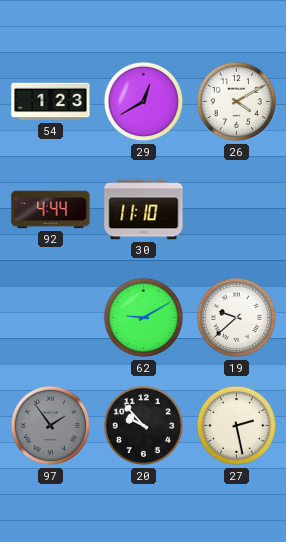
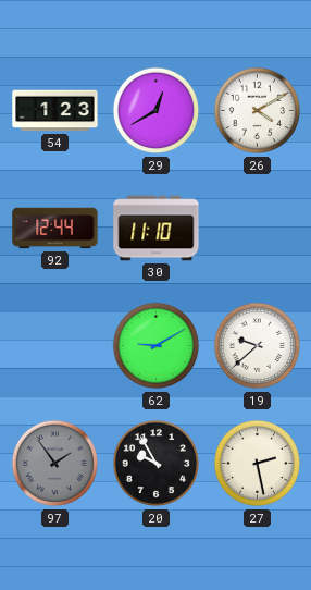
92: 4:44 -> 12:44 (55, 229)
20: 9:53 -> 9:55 (157, 464)
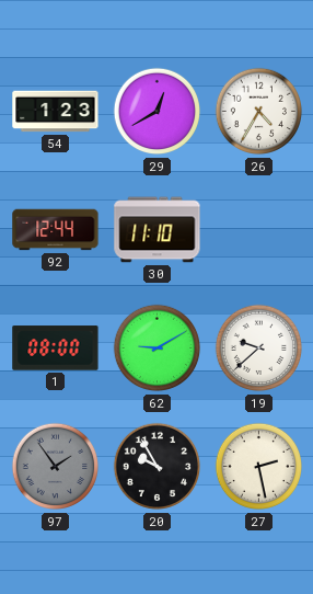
26: 4:10 -> 4:35 (259, 112)
1: none -> 08:00 (56, 349)
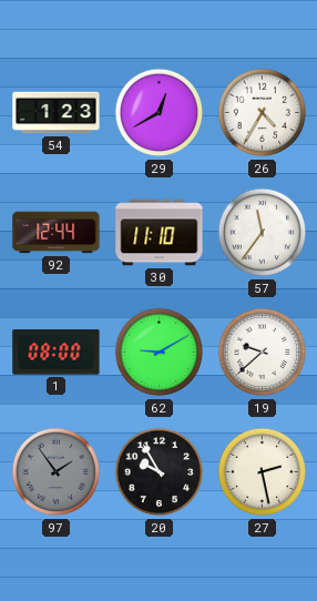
57: none -> 11:36 (263, 233)
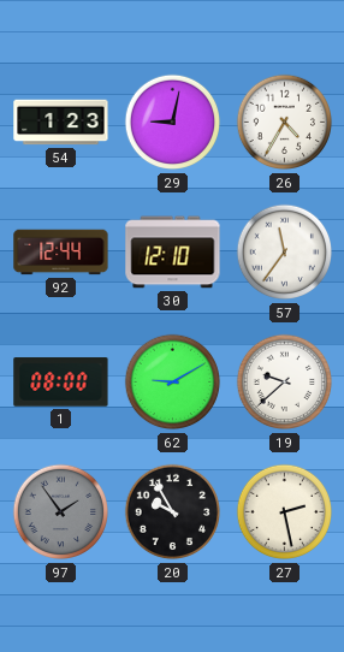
29: 12:40 -> 9:02 (173, 123)
30: 11:10 -> 12:10 (173, 253)
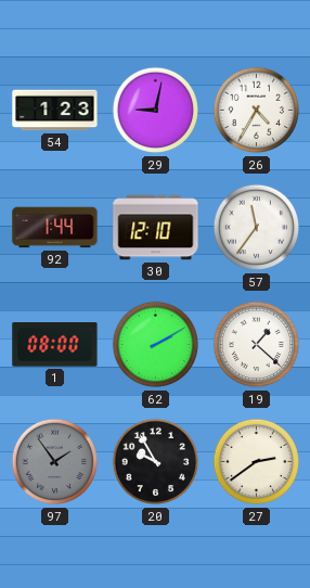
92: 12:44 -> 1:44 (55, 228)
62: 9:10 -> 2:10 (156, 345)
19: 9:38 -> 1:22 (257, 345)
27: 2:28 -> 2:39 (257, 462)
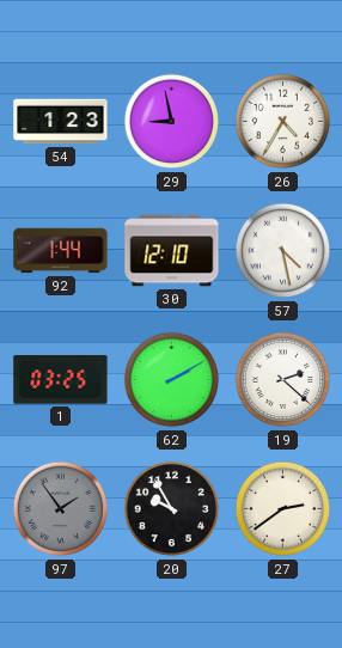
29: 9:02 -> 8:58 (172, 122)
57: 11:36 -> 4:28 (283, 251)
1: 08:00 -> 03:25 (61, 380)
19: 1:22 -> 2:22 (283, 380)
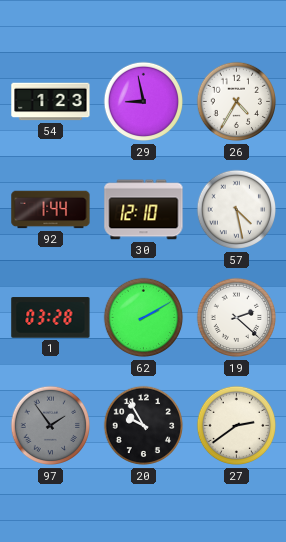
1: 03:25 -> 03:28 (51, 318)
